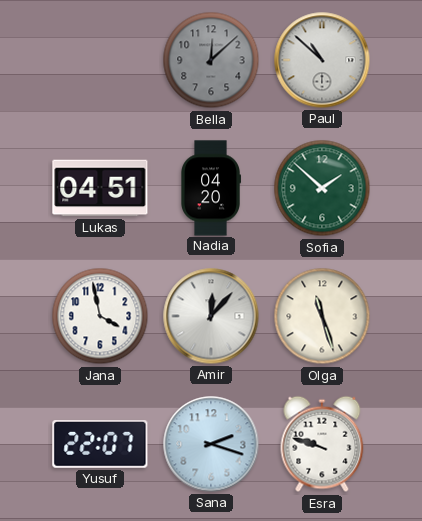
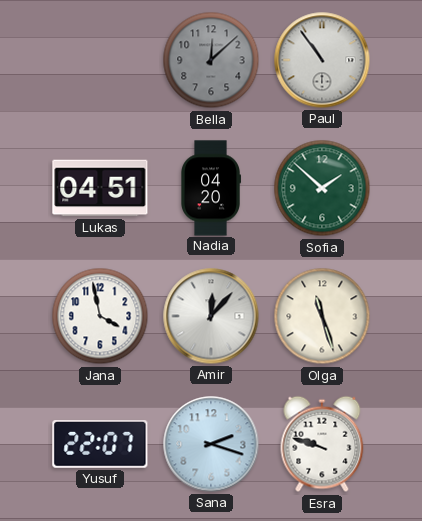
Paul: 10:52 -> 10:54 (322, 60)
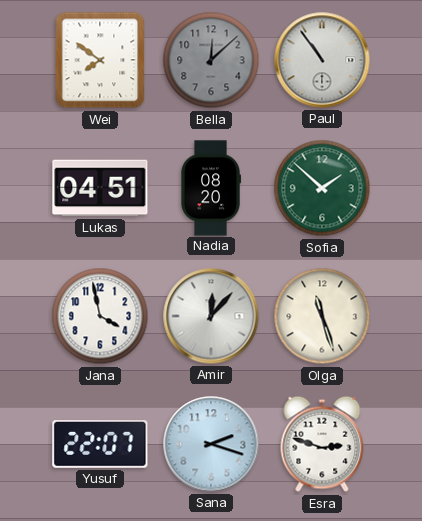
Wei: none -> 7:51 (100, 60)
Nadia: 04:20 -> 08:20 (211, 188)
Esra: 9:48 -> 2:48 (322, 444)
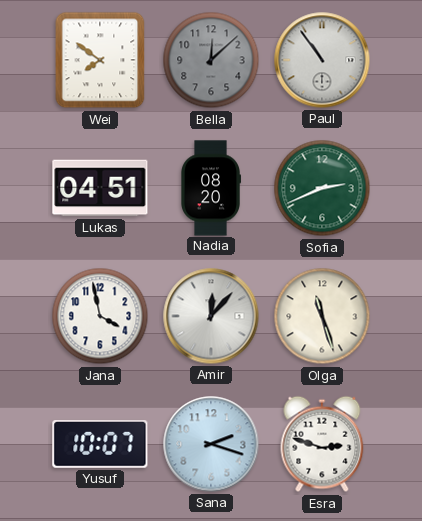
Sofia: 1:52 -> 2:41 (322, 188)
Yusuf: 22:07 -> 10:07 (100, 445)
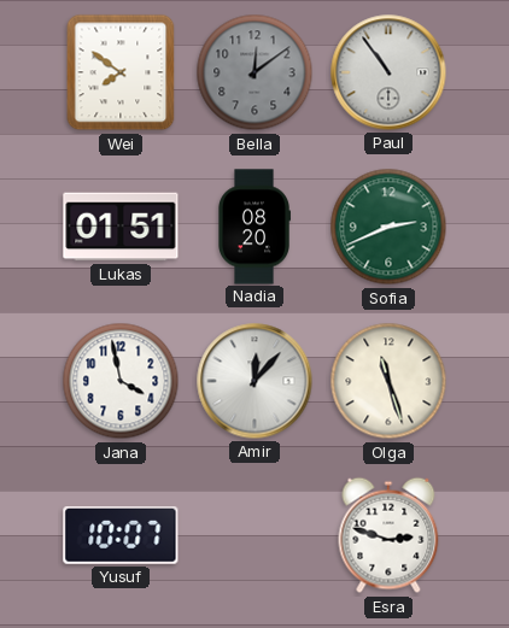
Bella: 12:08 -> 12:09 (255, 72)
Lukas: 04:51 -> 01:51 (121, 227)
Sana: 2:18 -> none (211, 444)
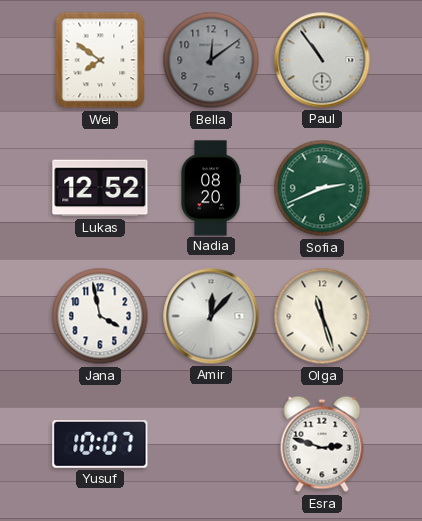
Lukas: 01:51 -> 12:52 (100, 188)
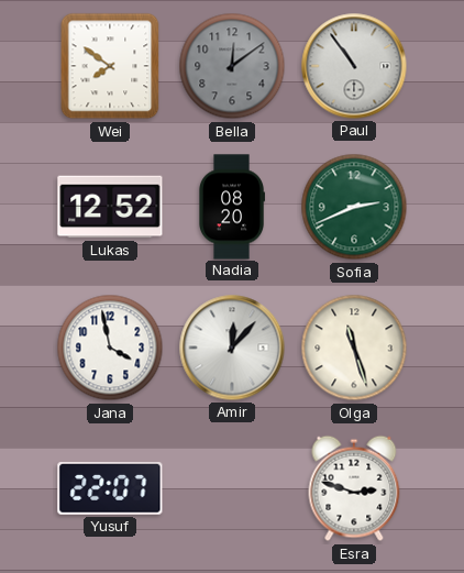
Yusuf: 10:07 -> 22:07 (110, 489)
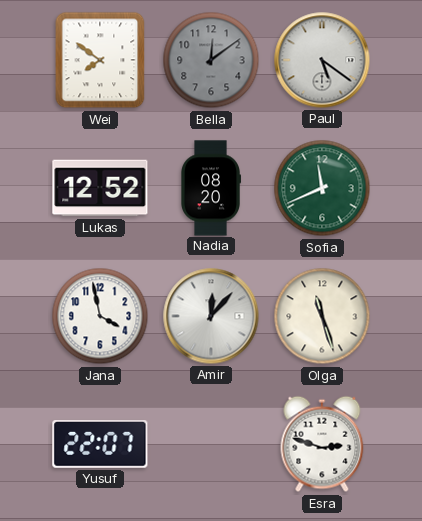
Paul: 10:54 -> 5:21 (322, 60)
Sofia: 2:41 -> 11:41 (322, 188)
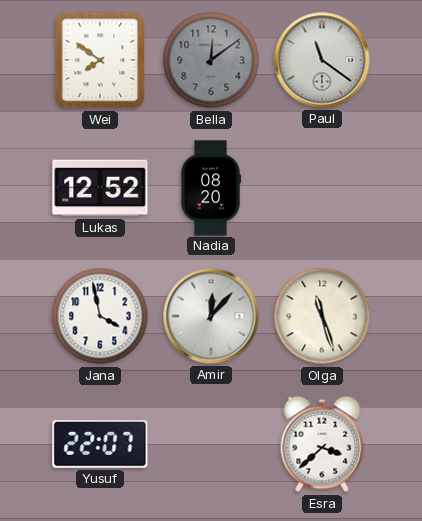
Paul: 5:21 -> 11:21 (322, 60)
Sofia: 11:41 -> none (322, 188)
Esra: 2:48 -> 3:38 (322, 444)
